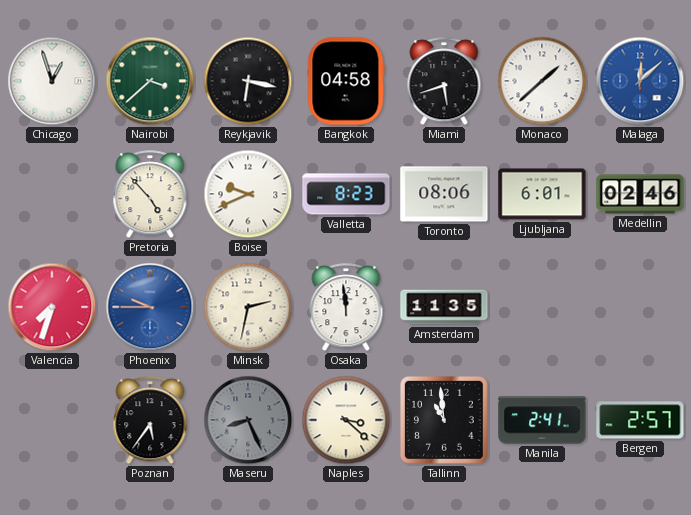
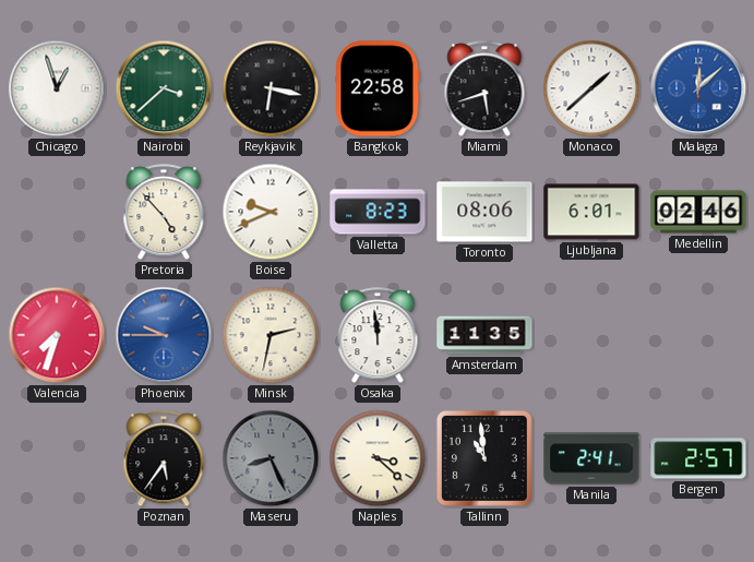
Bangkok: 04:58 -> 22:58 (378, 88)
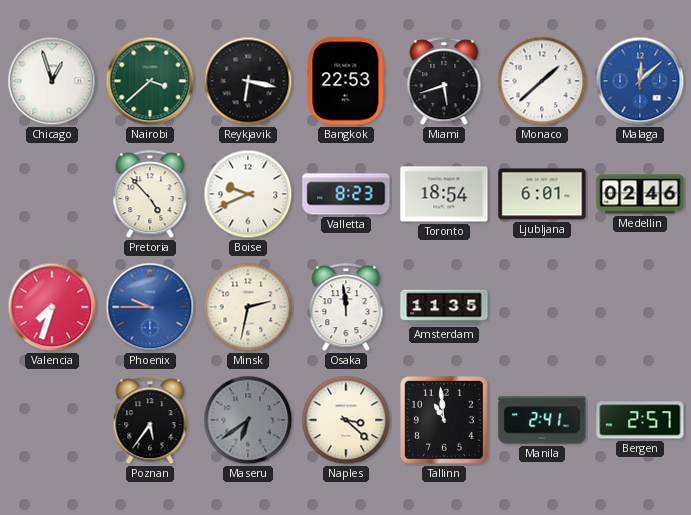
Bangkok: 22:58 -> 22:53 (346, 81)
Toronto: 08:06 -> 18:54 (444, 194)
Maseru: 8:26 -> 6:39 (248, 420)
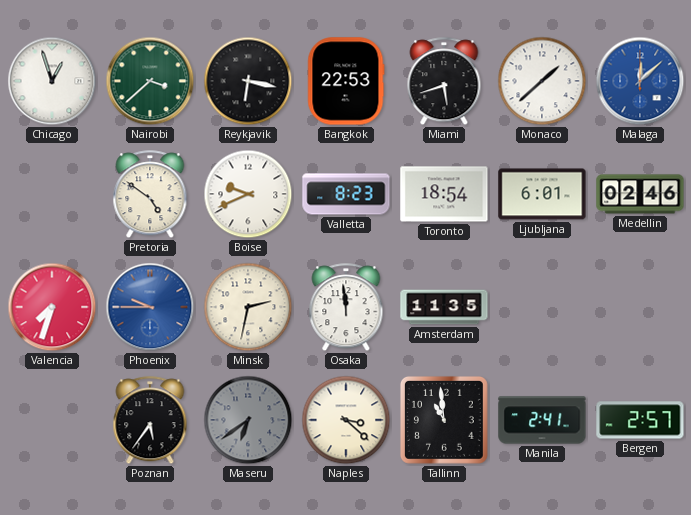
Pretoria: 4:53 -> 4:51 (150, 195)
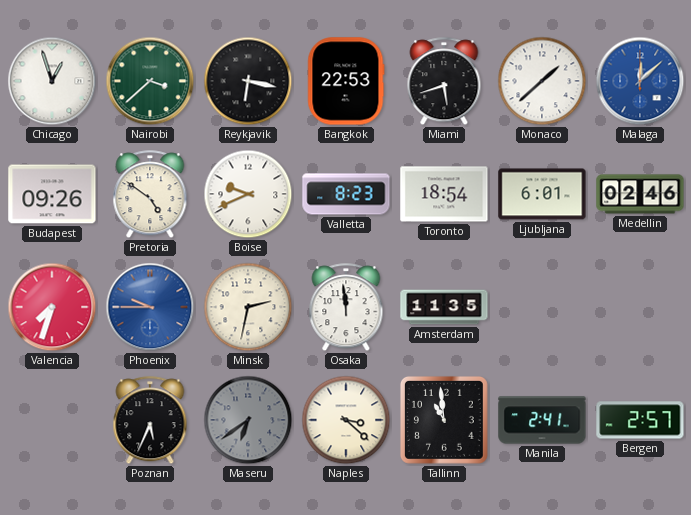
Budapest: none -> 09:26 (52, 194)
Poznan: 5:36 -> 5:34 (150, 421)
